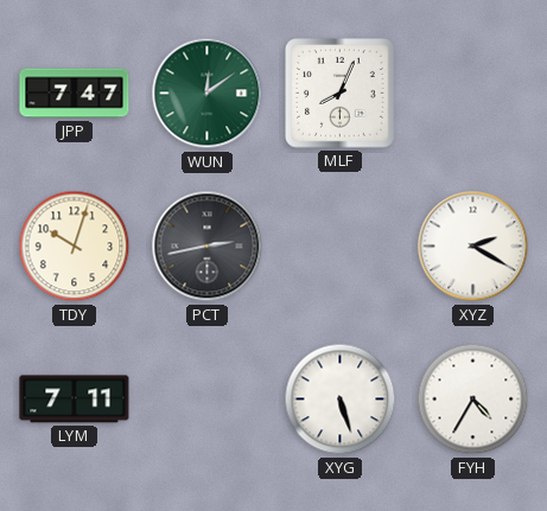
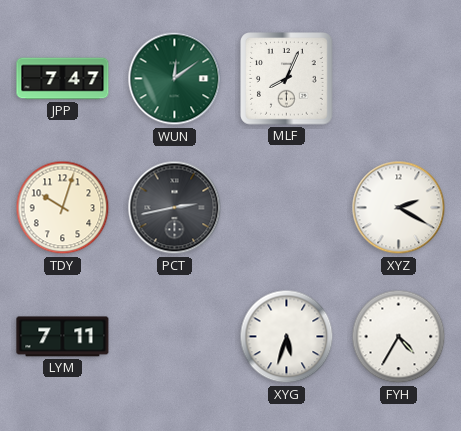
XYG: 5:27 -> 5:33 (287, 337)
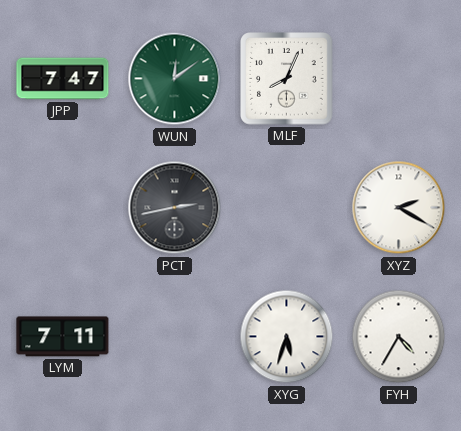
TDY: 10:03 -> none (63, 208)
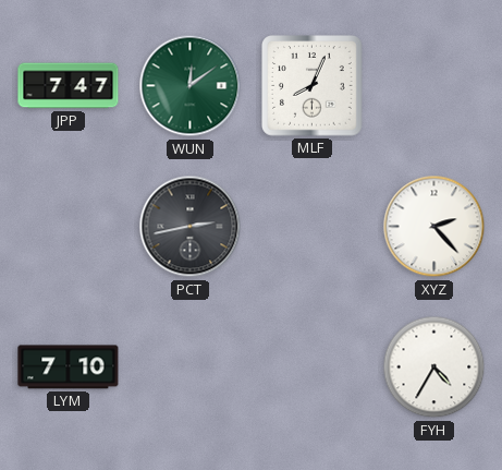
XYZ: 2:20 -> 2:23 (434, 227)
LYM: 7:11 -> 7:10 (69, 367)
XYG: 5:33 -> none (287, 337)
